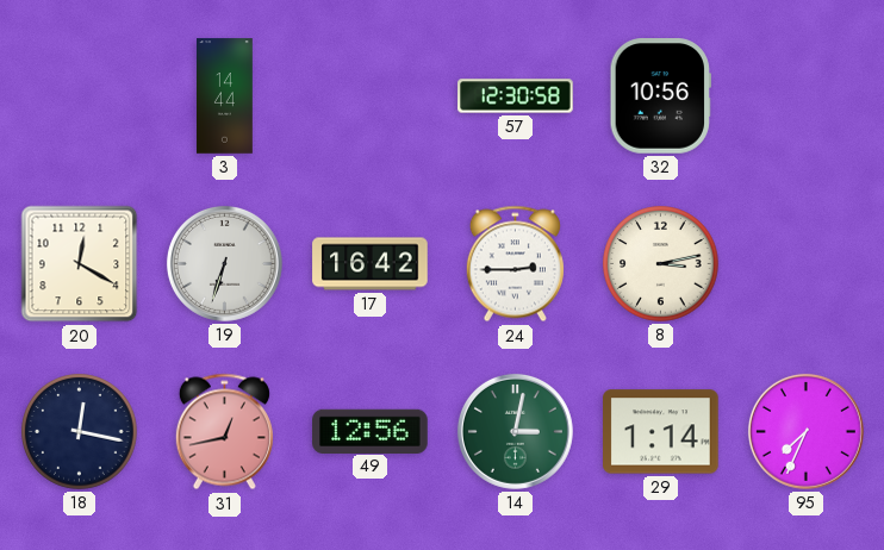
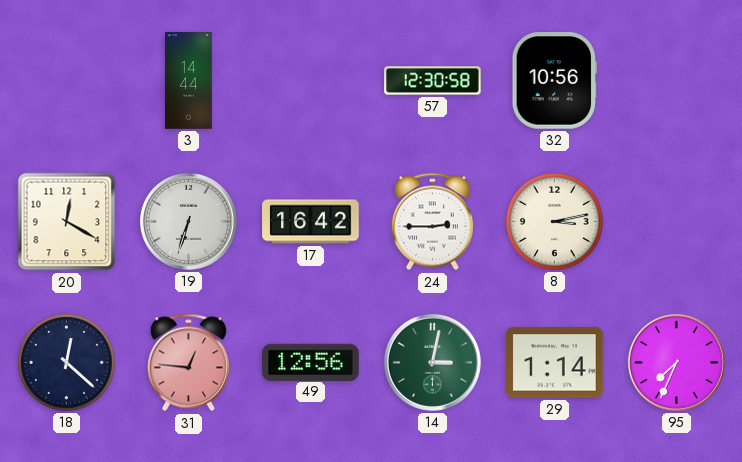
18: 12:17 -> 12:22 (67, 363)
31: 12:43 -> 12:46 (188, 363)
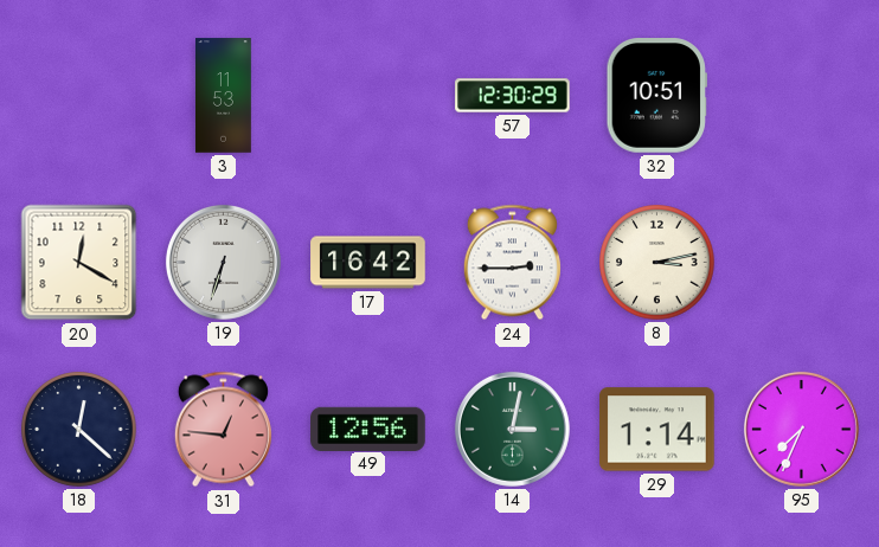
3: 14:44 -> 11:53 (224, 96)
57: 12:30:58 -> 12:30:29 (513, 96)
32: 10:56 -> 10:51 (656, 96)
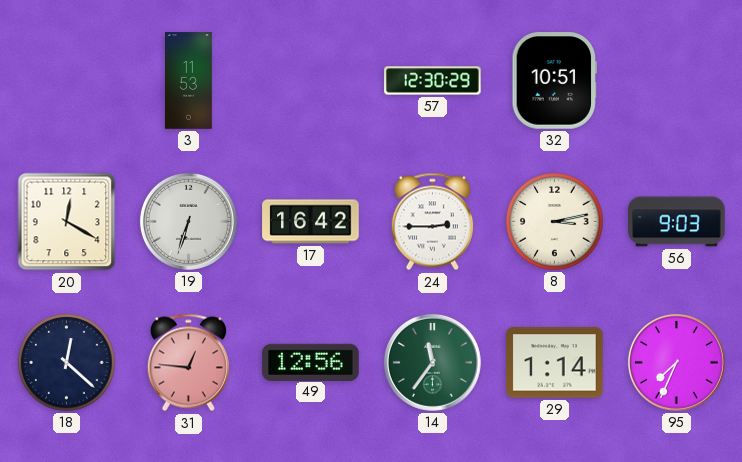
56: none -> 9:03 (677, 222)
14: 3:02 -> 11:36 (432, 362)
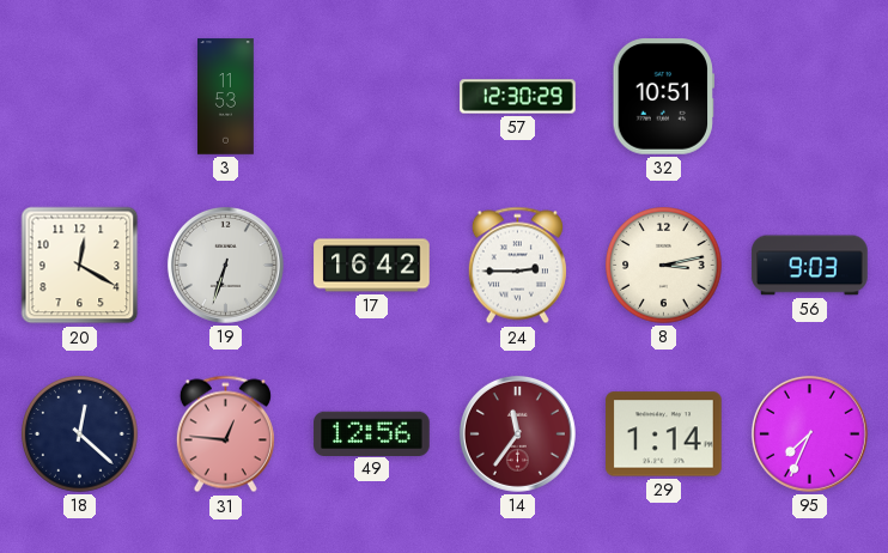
14 dial: green -> burgundy (517, 433)
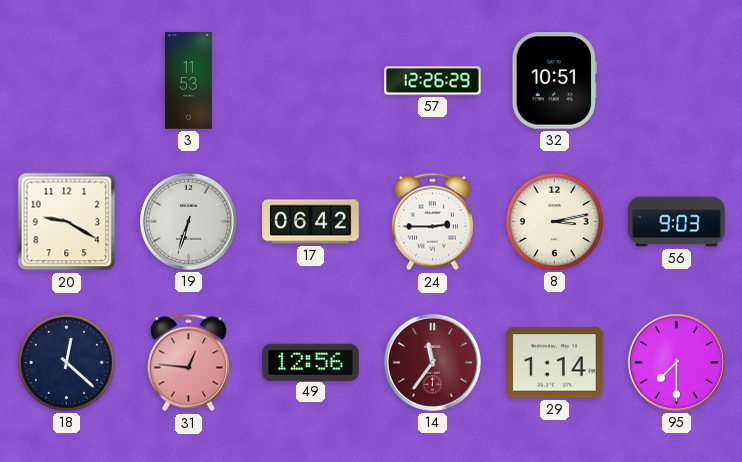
57: 12:30 -> 12:26 (433, 81)
20: 12:20 -> 9:20 (67, 222)
17: 16:42 -> 06:42 (311, 222)
95: 7:34 -> 7:30 (676, 362)
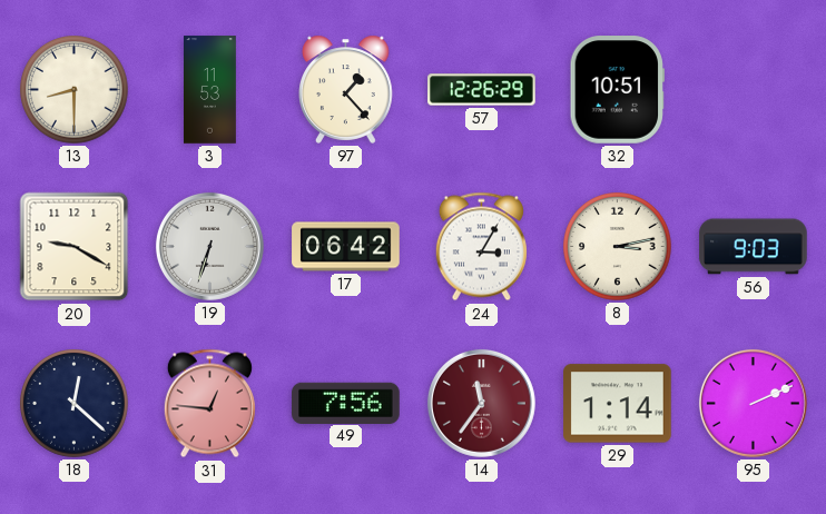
13: none -> 8:30 (75, 90)
97: none -> 1:23 (346, 89)
24: 2:45 -> 3:05 (481, 247)
49: 12:56 -> 7:56 (346, 403)
95: 7:30 -> 2:11 (753, 403)
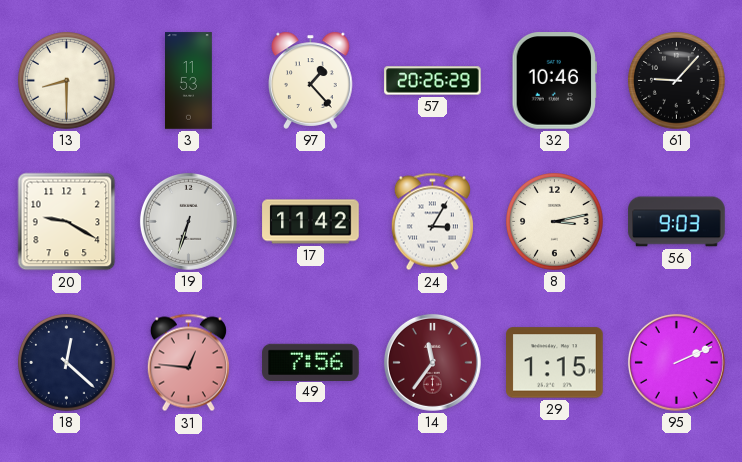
57: 12:26 -> 20:26 (433, 81)
32: 10:51 -> 10:46 (554, 81)
61: none -> 9:07 (677, 81)
17: 06:42 -> 11:42 (311, 222)
29: 1:14 -> 1:15 (555, 363)
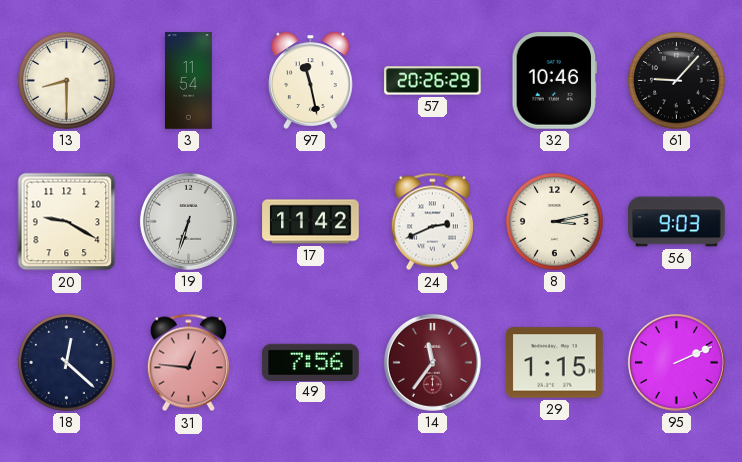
3: 11:53 -> 11:54 (189, 81)
97: 1:23 -> 11:28 (311, 80)
24: 3:05 -> 2:41 (432, 222)
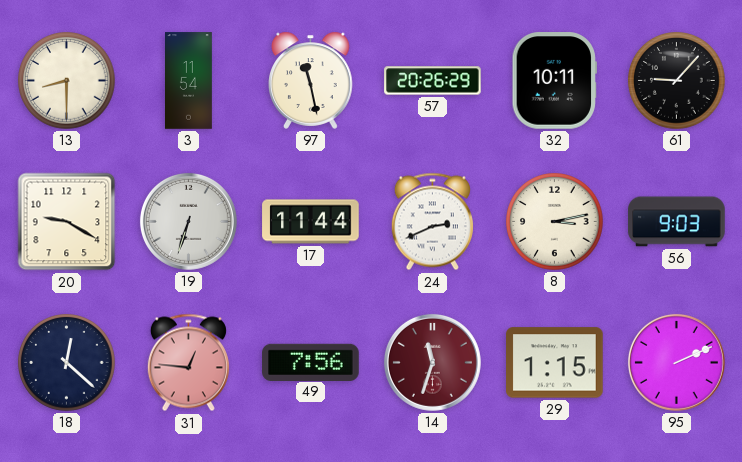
32: 10:46 -> 10:11 (554, 81)
17: 11:42 -> 11:44 (311, 222)
14: 11:36 -> 11:33 (432, 362)
